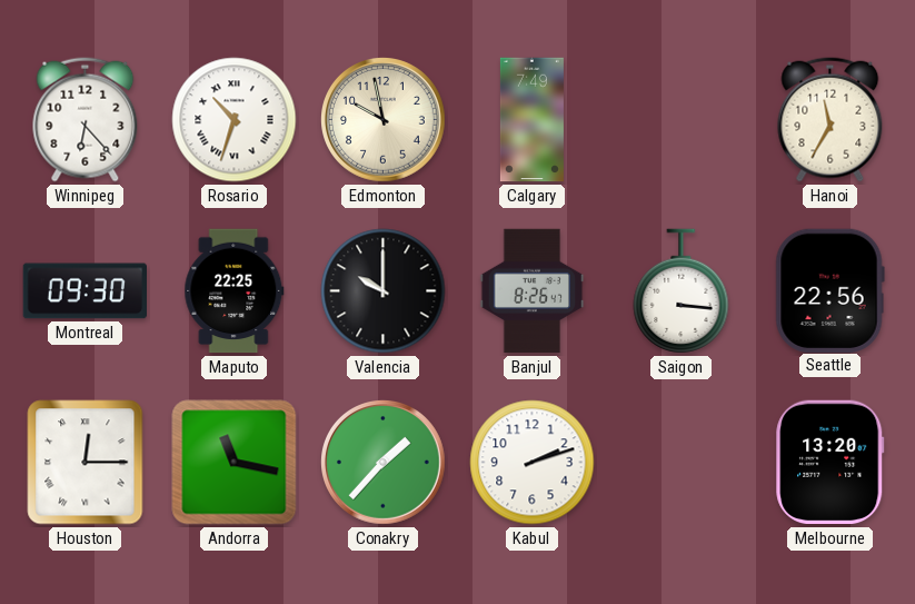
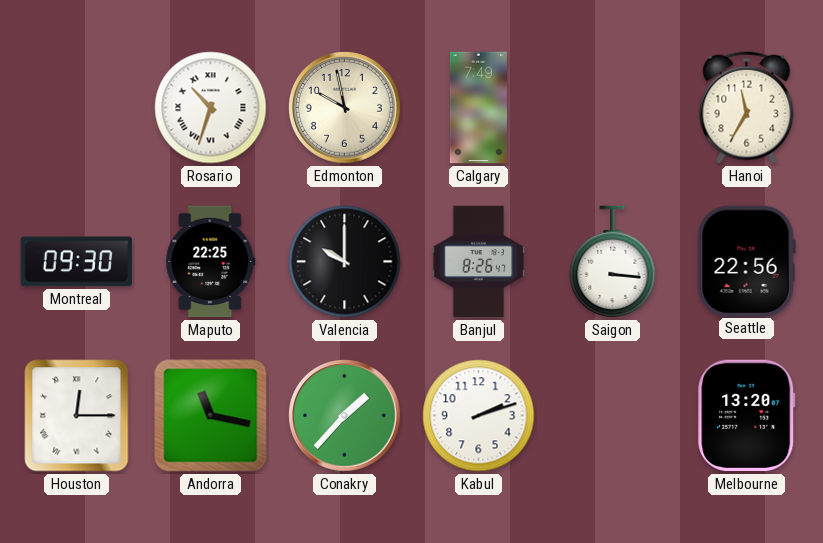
Winnipeg: 6:23 -> none (86, 120)
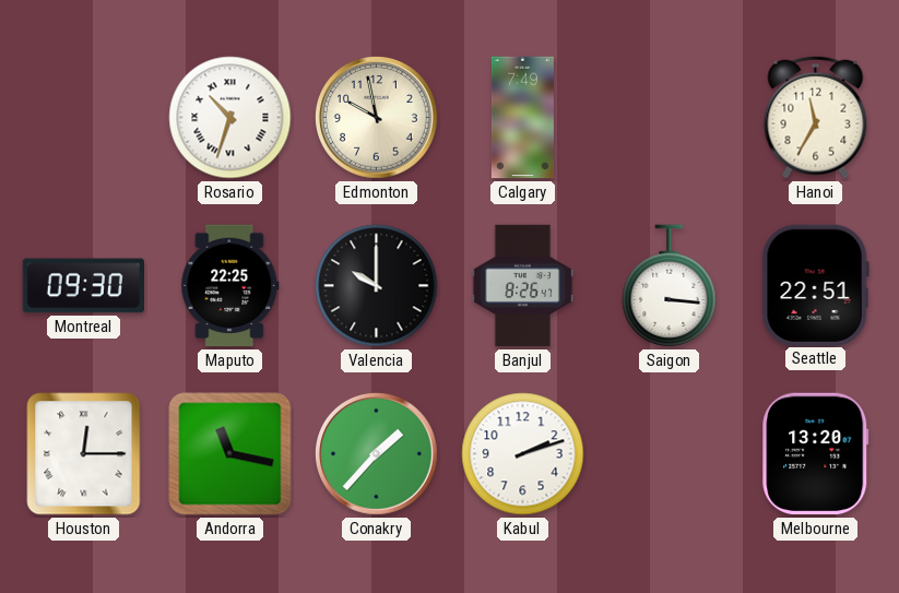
Seattle: 22:56 -> 22:51 (815, 285)
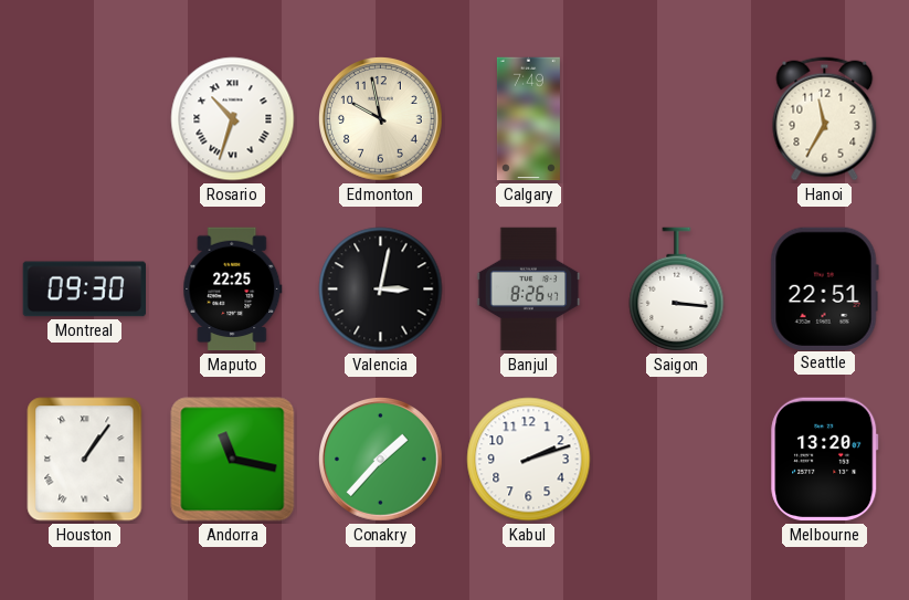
Valencia: 10:00 -> 3:02 (381, 290)
Houston: 12:15 -> 1:06 (85, 460)
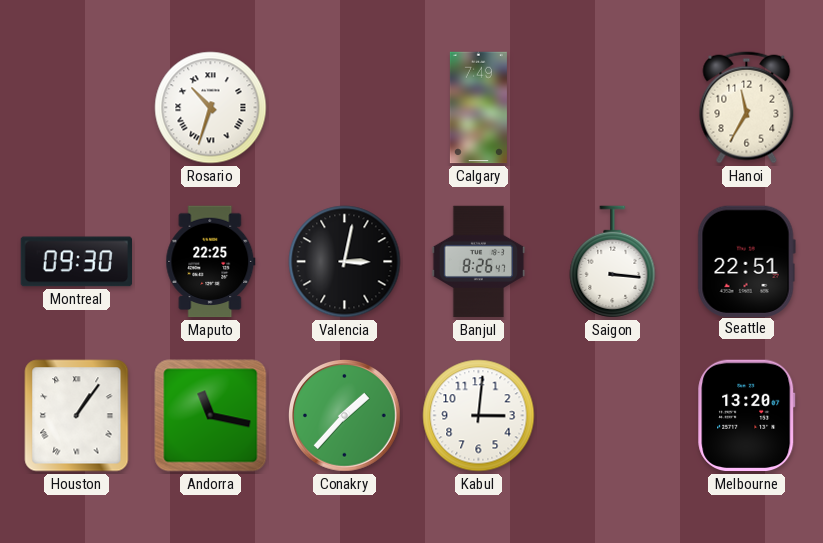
Edmonton: 9:58 -> none (381, 119)
Kabul: 2:12 -> 3:01 (479, 416)
